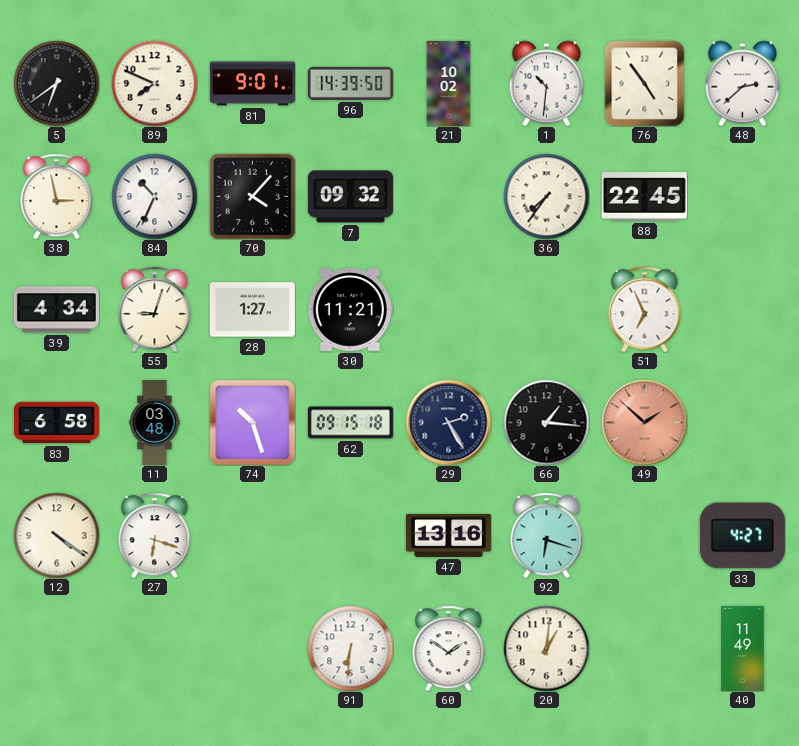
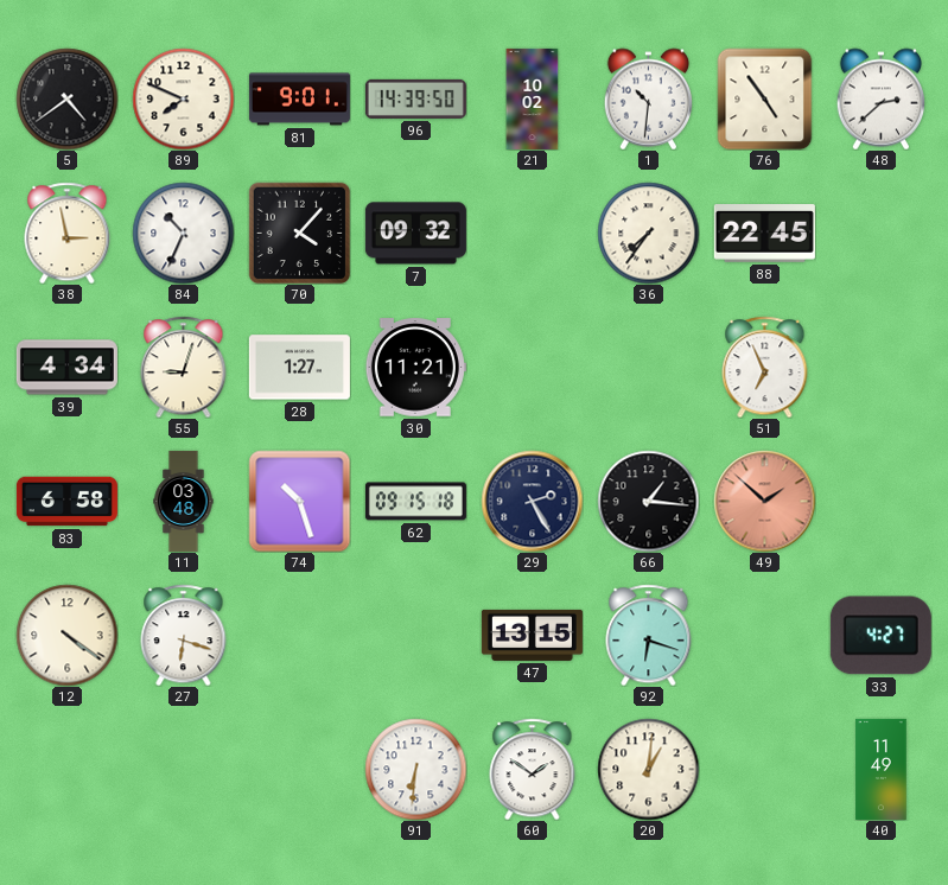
5: 6:39 -> 4:39 (66, 98)
47: 13:16 -> 13:15 (532, 635)
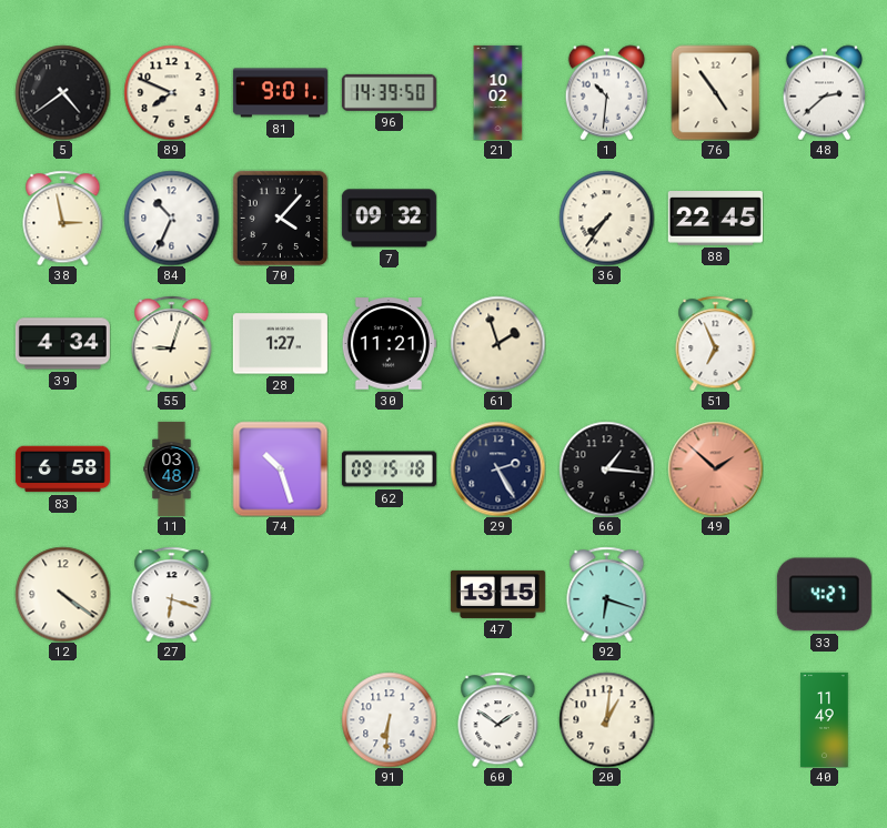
61: none -> 1:57 (497, 343)
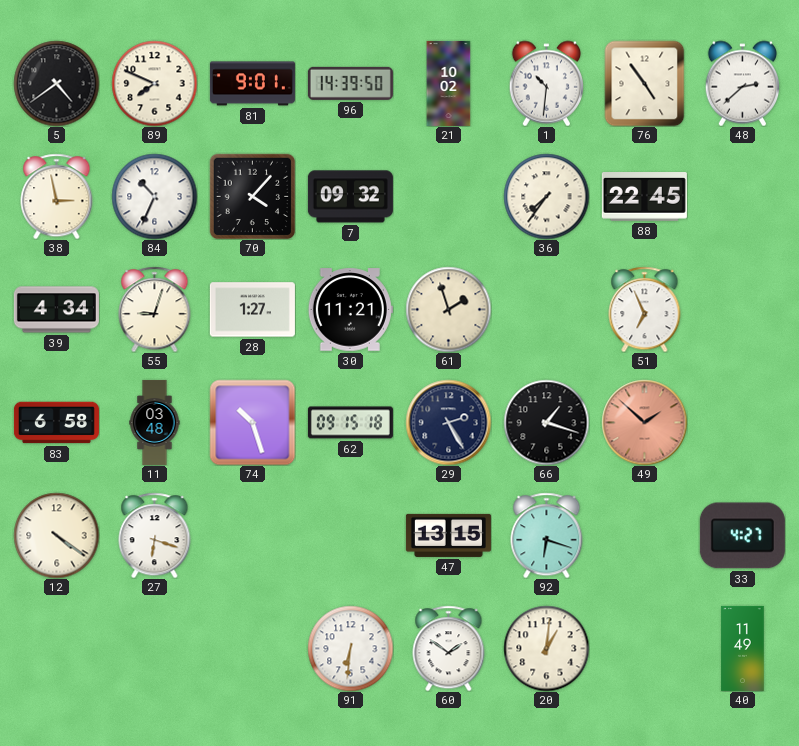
66: 1:16 -> 1:18 (546, 422)
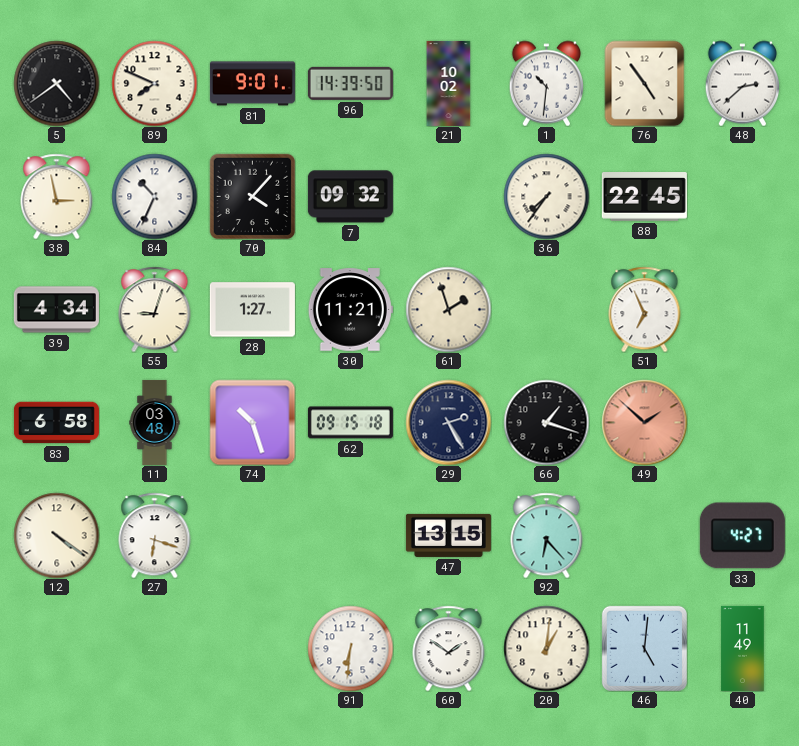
92: 6:18 -> 6:23 (547, 535)
46: none -> 5:01 (644, 648)
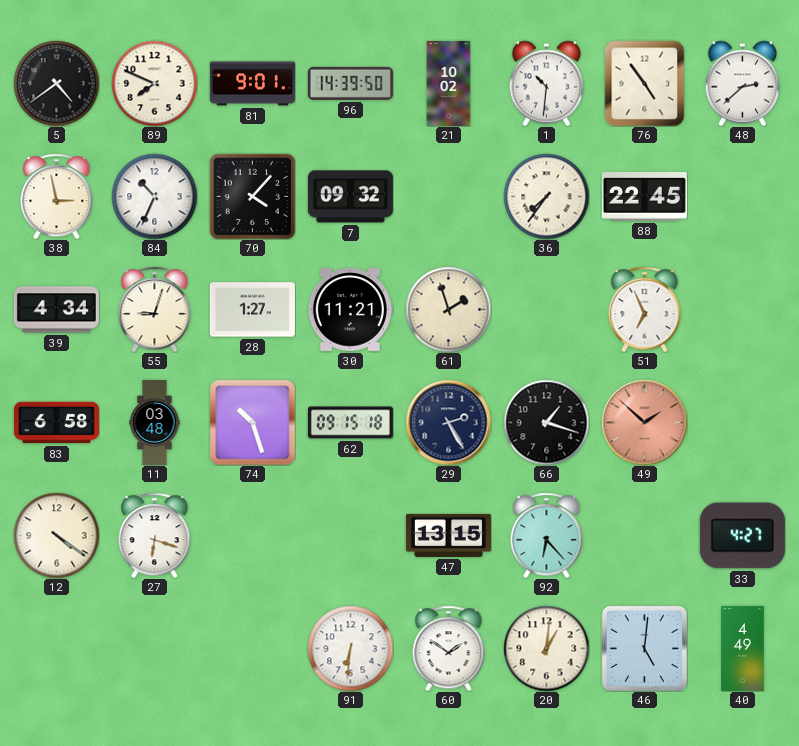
40: 11:49 -> 4:49 (743, 648)
